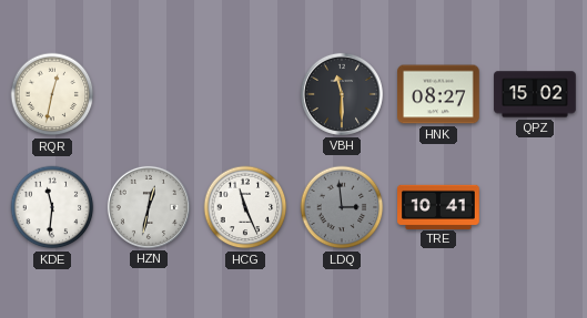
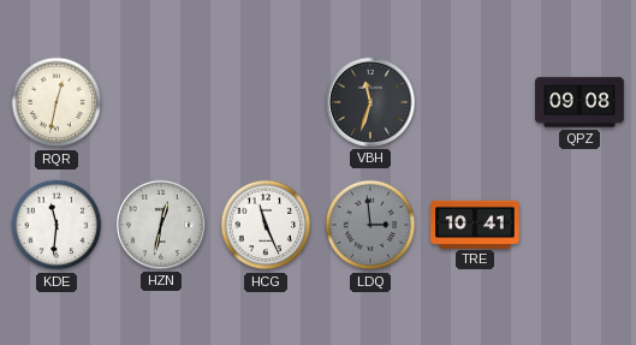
VBH: 11:30 -> 11:33 (370, 102)
HNK: 08:27 -> none (438, 94)
QPZ: 15:02 -> 09:08 (579, 102)
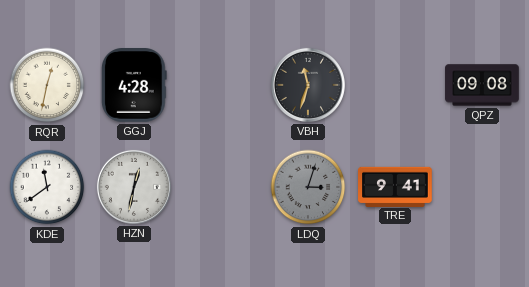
GGJ: none -> 4:28 (134, 86)
KDE: 11:31 -> 11:39 (47, 187)
HCG: 11:26 -> none (266, 225)
LDQ: 2:59 -> 3:03 (308, 187)
TRE: 10:41 -> 9:41 (395, 186)
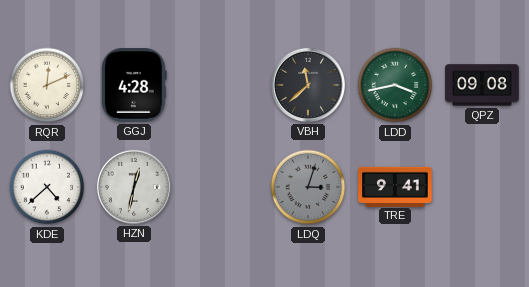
RQR: 12:32 -> 12:11 (47, 85)
VBH: 11:33 -> 11:38 (308, 85)
LDD: none -> 3:43 (395, 85)
KDE: 11:39 -> 4:38 (47, 187)
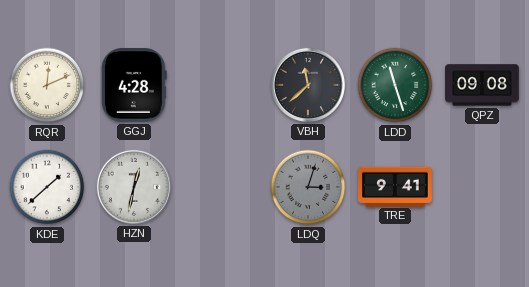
LDD: 3:43 -> 11:27 (395, 85)
KDE: 4:38 -> 1:38 (47, 187)
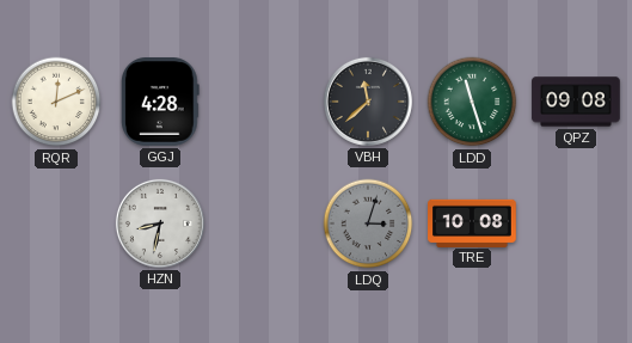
KDE: 1:38 -> none (47, 187)
HZN: 12:32 -> 8:32 (160, 223)
TRE: 9:41 -> 10:08 (472, 222)
